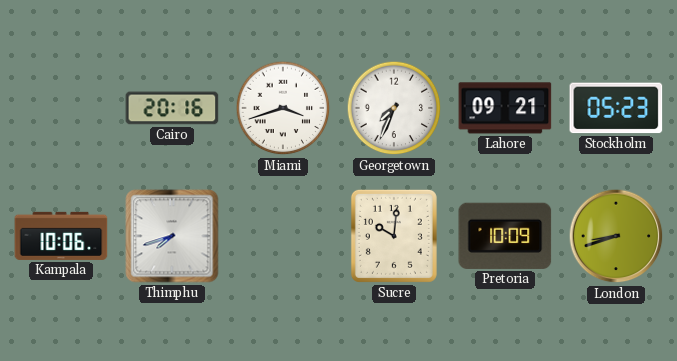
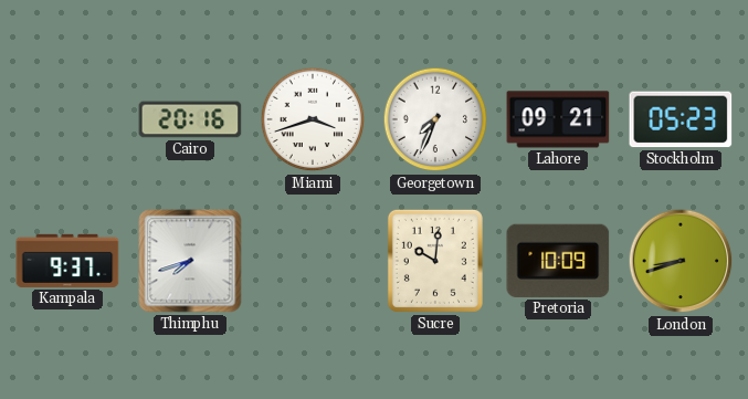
Kampala: 10:06 -> 9:37 (67, 261)
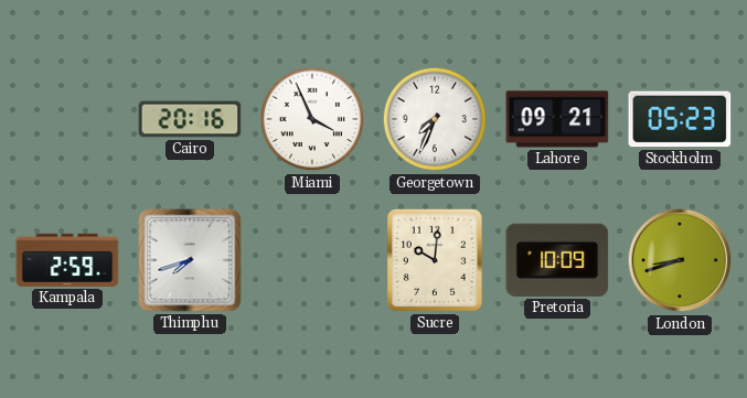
Miami: 3:42 -> 3:56 (312, 119)
Kampala: 9:37 -> 2:59 (67, 260)
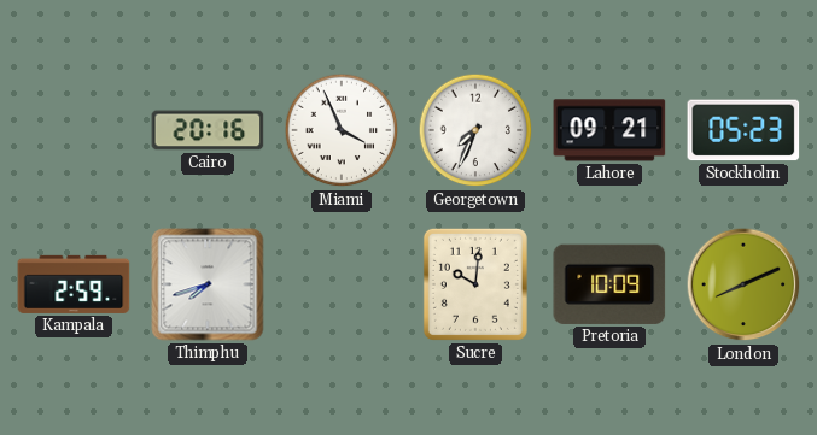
London: 8:42 -> 8:11 (743, 284)
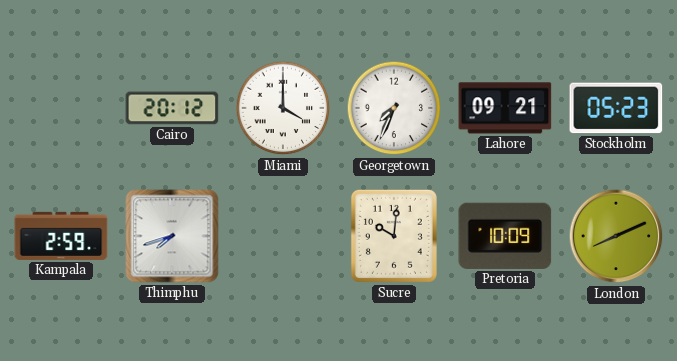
Cairo: 20:16 -> 20:12 (172, 108)
Miami: 3:56 -> 4:00 (283, 108)
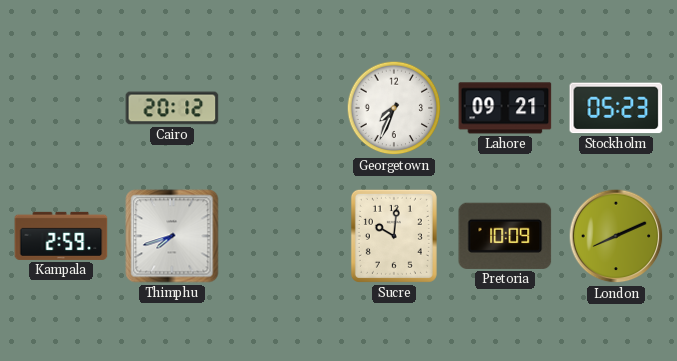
Miami: 4:00 -> none (283, 108)
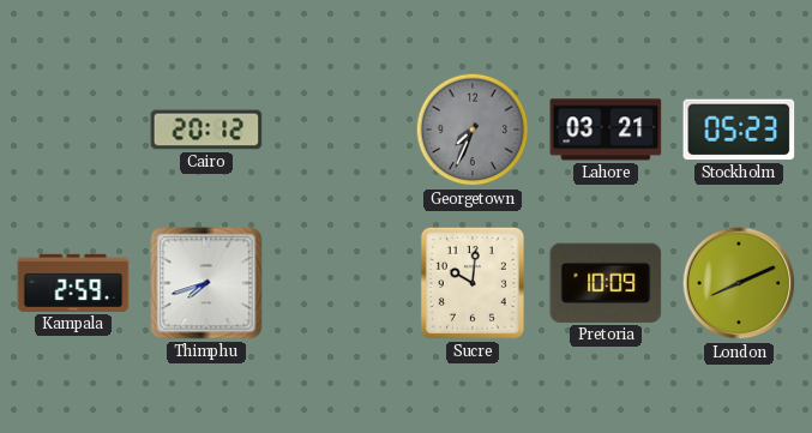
Georgetown dial: white -> grey (473, 130)
Lahore: 09:21 -> 03:21 (606, 130)
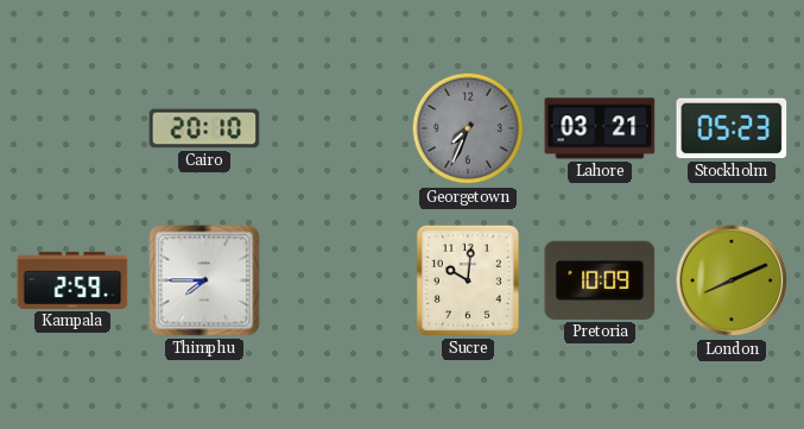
Cairo: 20:12 -> 20:10 (204, 128)
Thimphu: 7:42 -> 7:45 (204, 280)
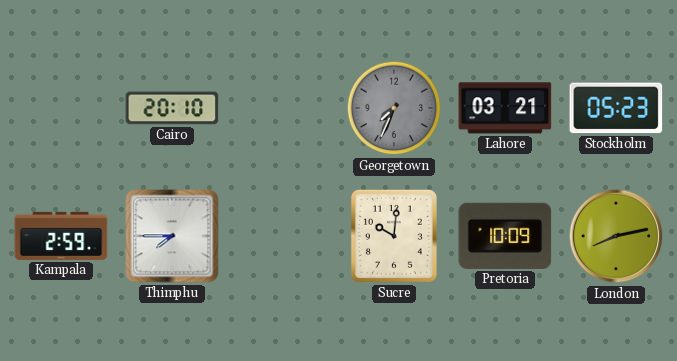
London: 8:11 -> 8:13 (616, 236)
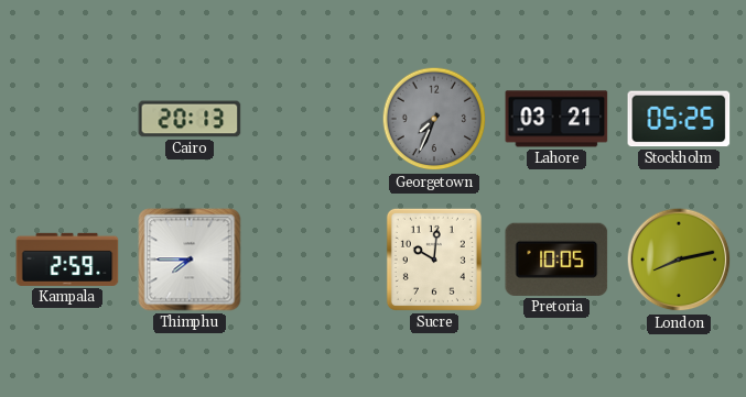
Cairo: 20:10 -> 20:13 (190, 119)
Stockholm: 05:23 -> 05:25 (679, 119)
Pretoria: 10:09 -> 10:05 (556, 260)
